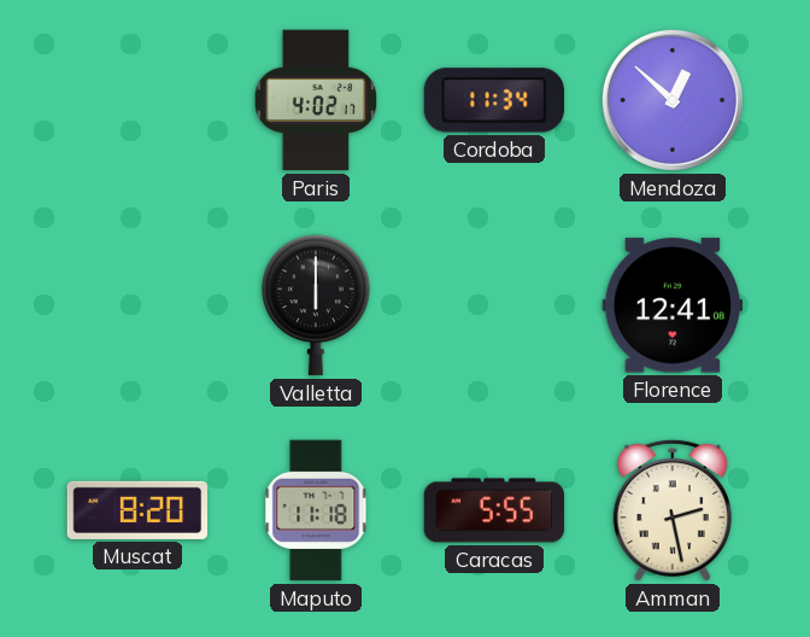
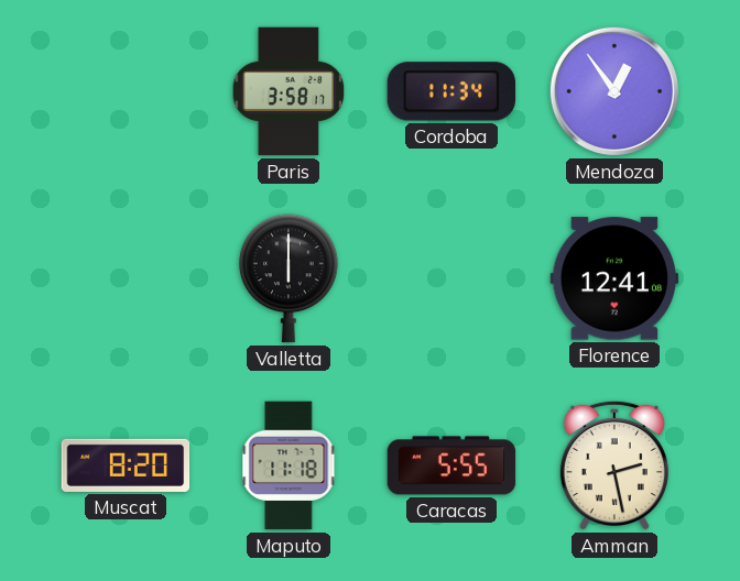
Paris: 4:02 -> 3:58 (289, 91)
Mendoza: 12:52 -> 12:54 (614, 91)
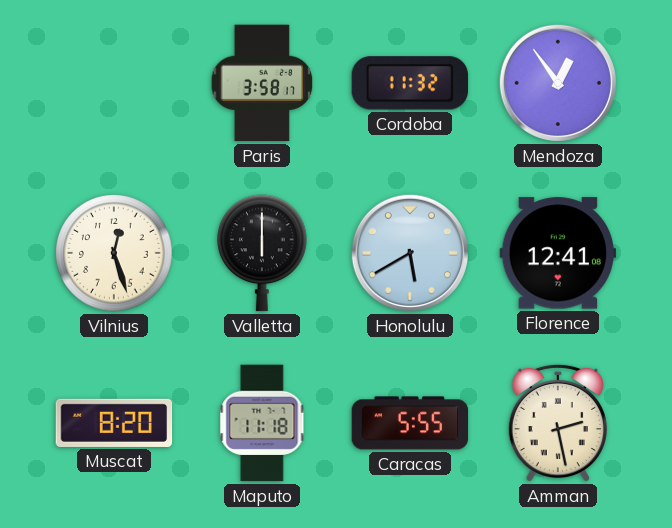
Cordoba: 11:34 -> 11:32 (409, 83)
Vilnius: none -> 12:27 (114, 253)
Honolulu: none -> 5:40 (410, 253)
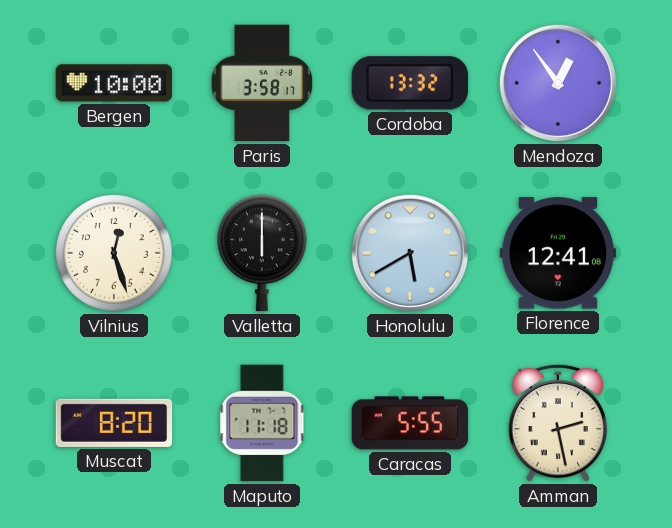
Bergen: none -> 10:00 (114, 83)
Cordoba: 11:32 -> 13:32 (409, 83)
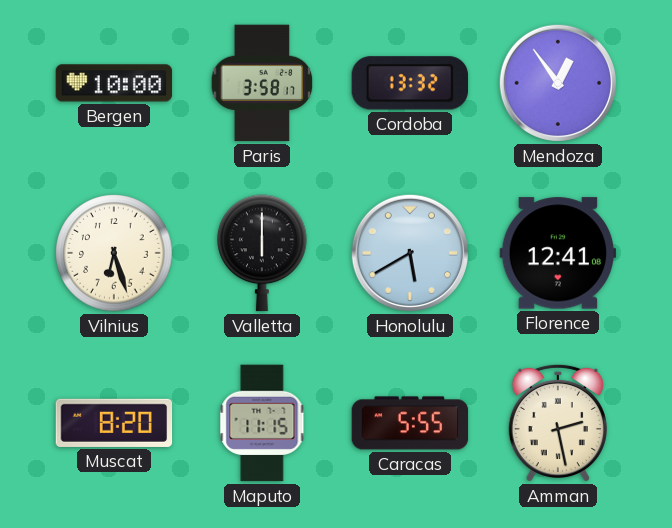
Vilnius: 12:27 -> 6:27 (114, 253)
Maputo: 11:18 -> 11:15 (262, 423)
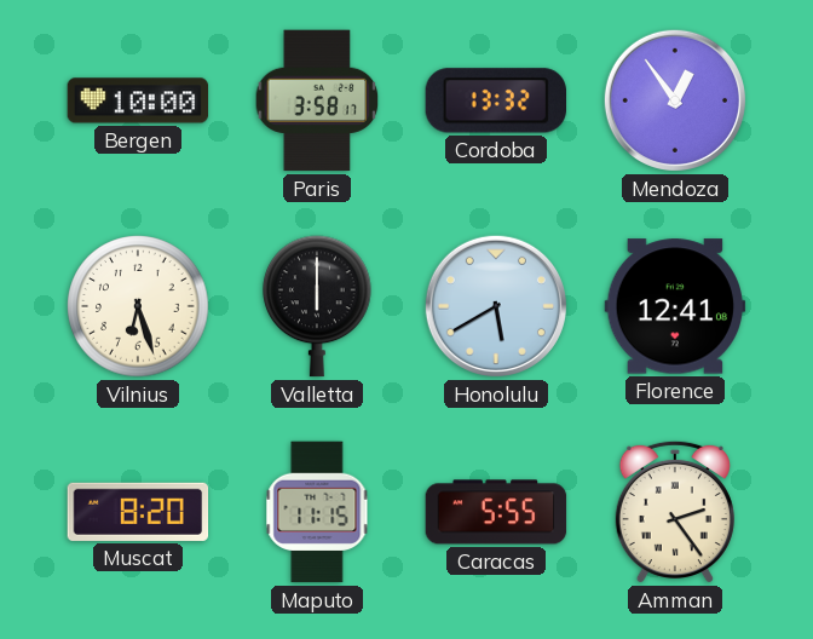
Amman: 2:28 -> 2:24 (675, 512)
